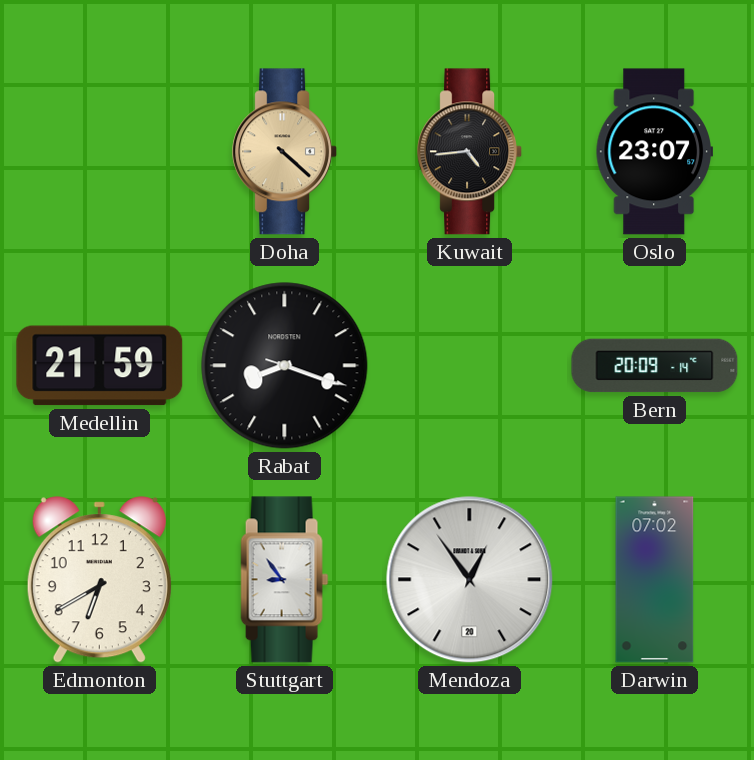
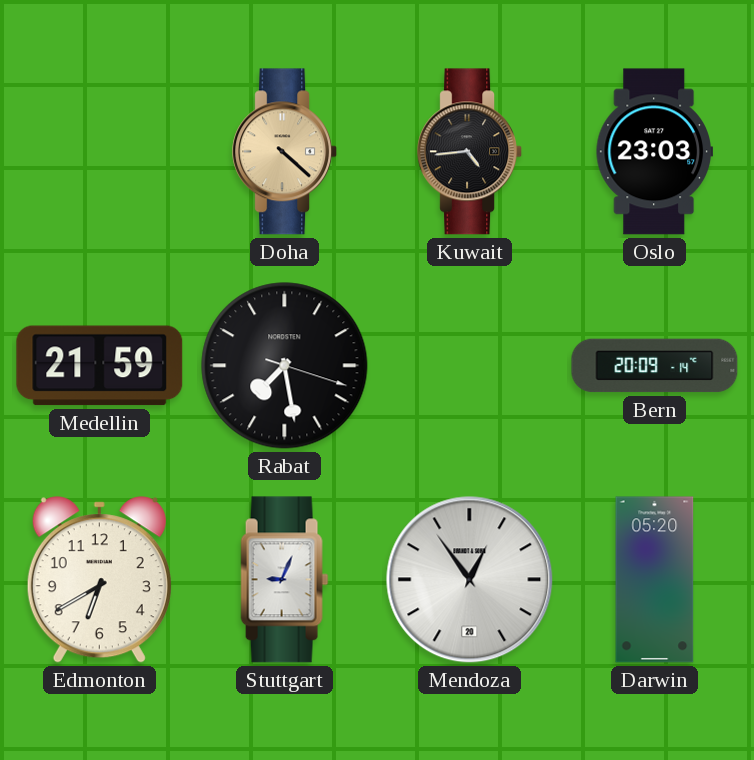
Oslo: 23:07 -> 23:03 (654, 152)
Rabat: 8:18 -> 7:28 (285, 366)
Stuttgart: 8:54 -> 9:04 (285, 580)
Darwin: 07:02 -> 05:20 (655, 580)
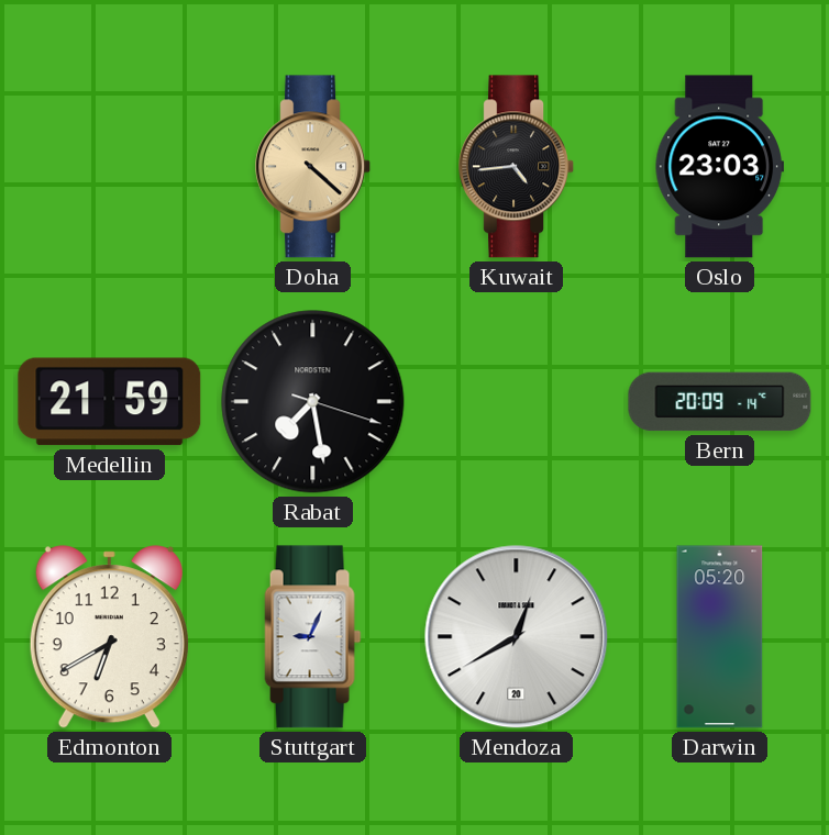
Mendoza: 12:54 -> 12:40 (517, 637)
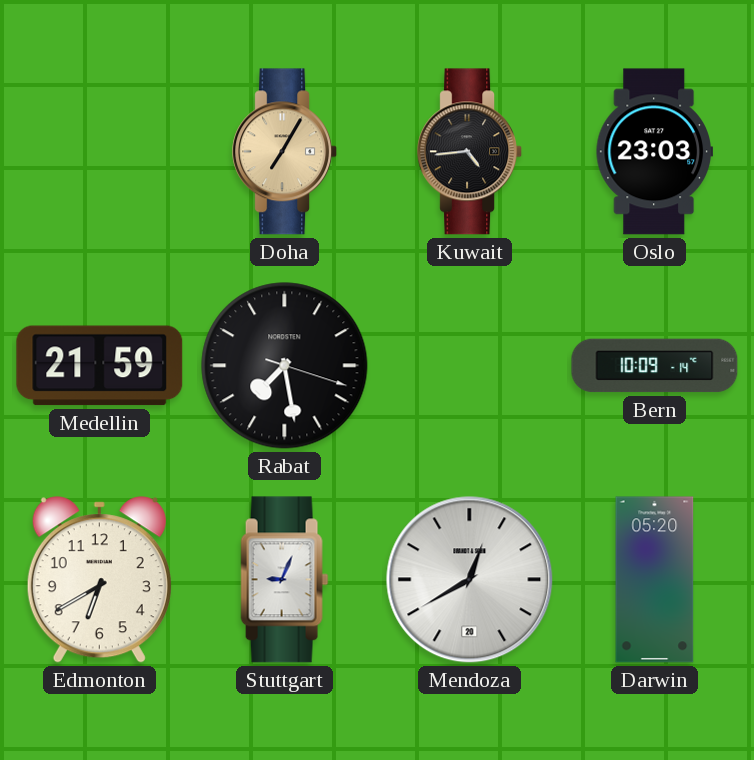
Doha: 4:22 -> 7:05 (285, 152)
Bern: 20:09 -> 10:09 (655, 366)
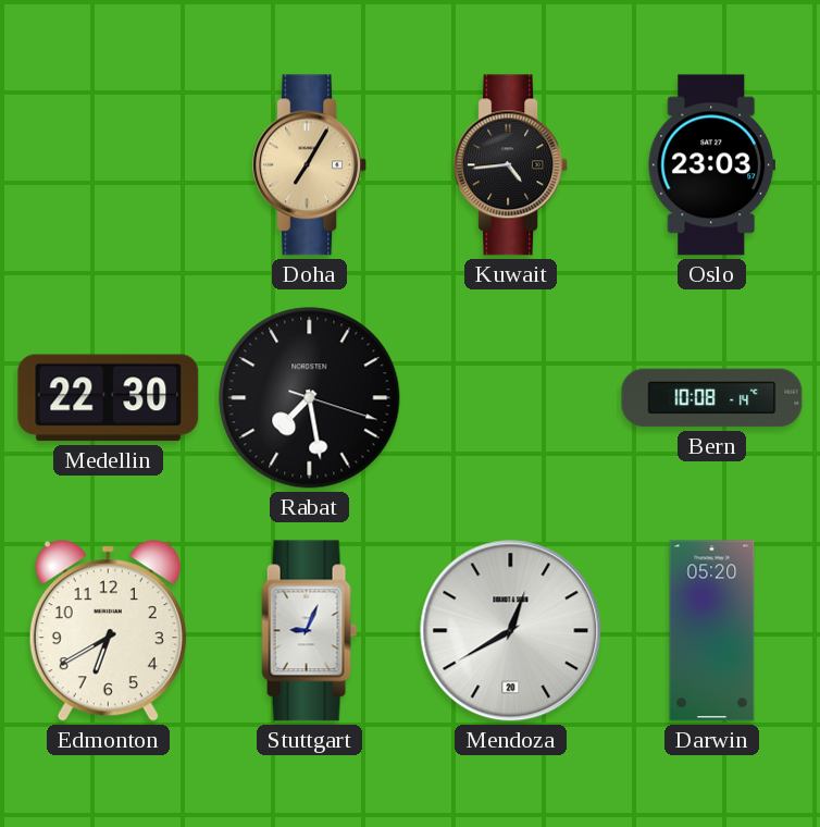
Medellin: 21:59 -> 22:30 (109, 398)
Bern: 10:09 -> 10:08 (712, 398)
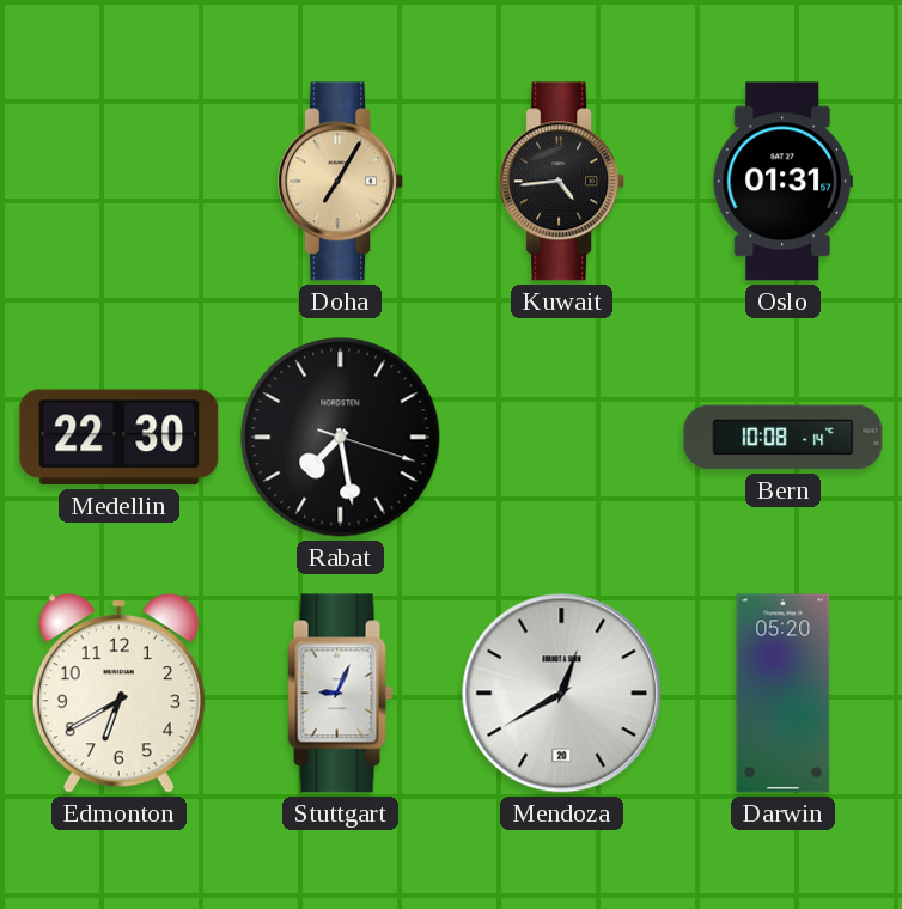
Oslo: 23:03 -> 01:31 (782, 182)
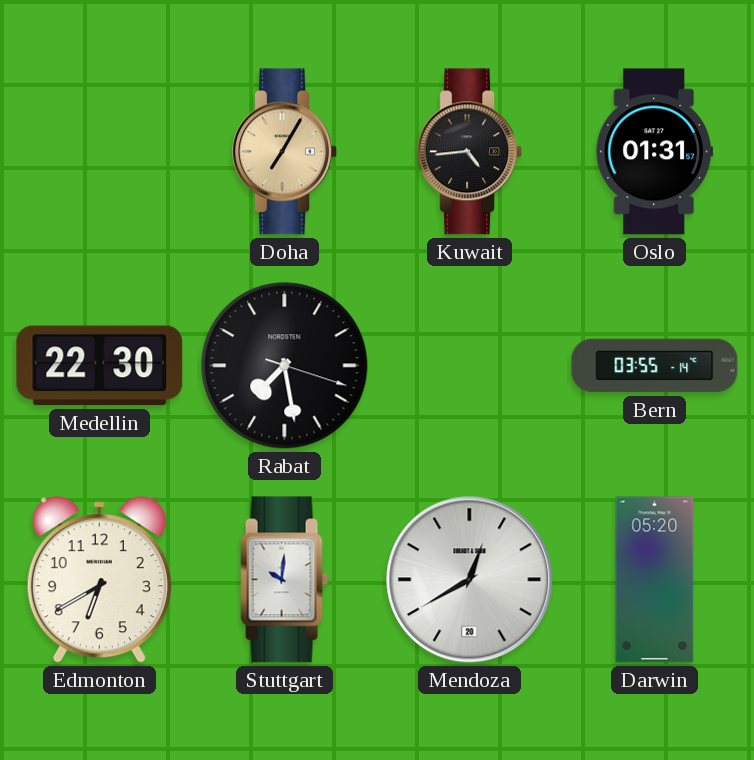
Bern: 10:08 -> 03:55 (655, 366)
Stuttgart: 9:04 -> 10:01 (285, 580)
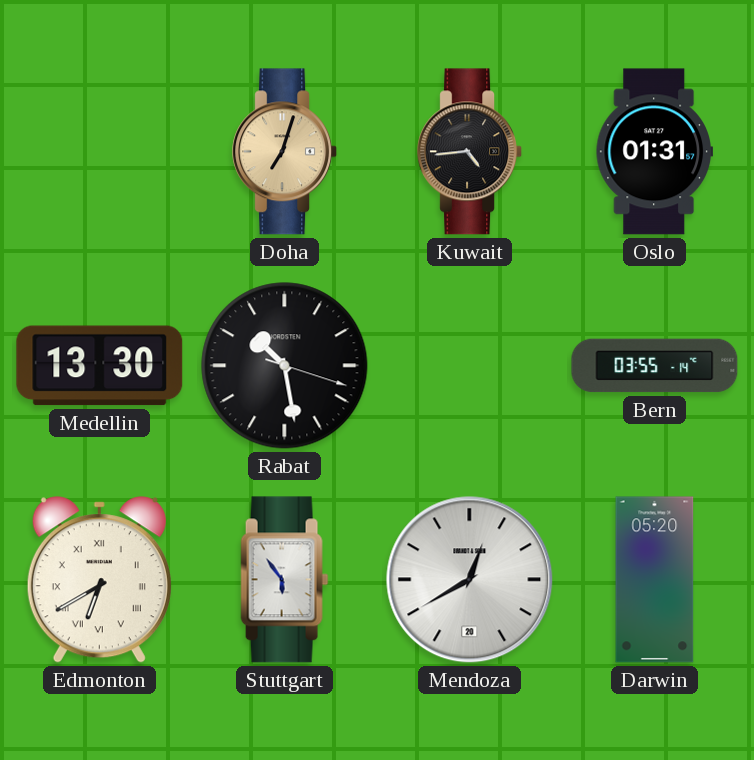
Doha: 7:05 -> 7:03 (285, 152)
Medellin: 22:30 -> 13:30 (100, 366)
Rabat: 7:28 -> 10:28 (285, 366)
Edmonton numerals: Arabic -> Roman (99, 580)
Stuttgart: 10:01 -> 5:54 (285, 580)
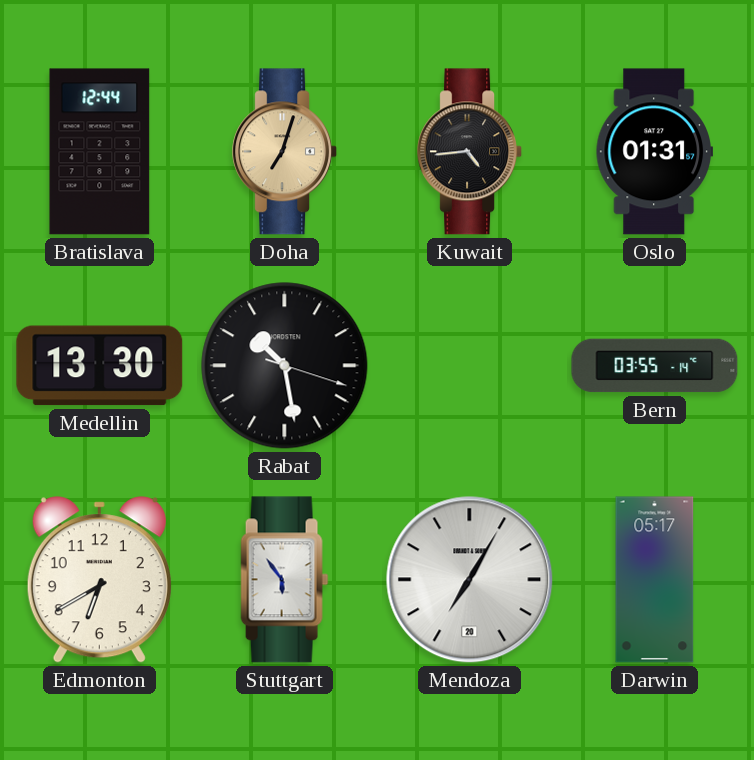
Bratislava: none -> 12:44 (100, 152)
Edmonton numerals: Roman -> Arabic (99, 580)
Mendoza: 12:40 -> 7:05 (470, 580)
Darwin: 05:20 -> 05:17 (655, 580)
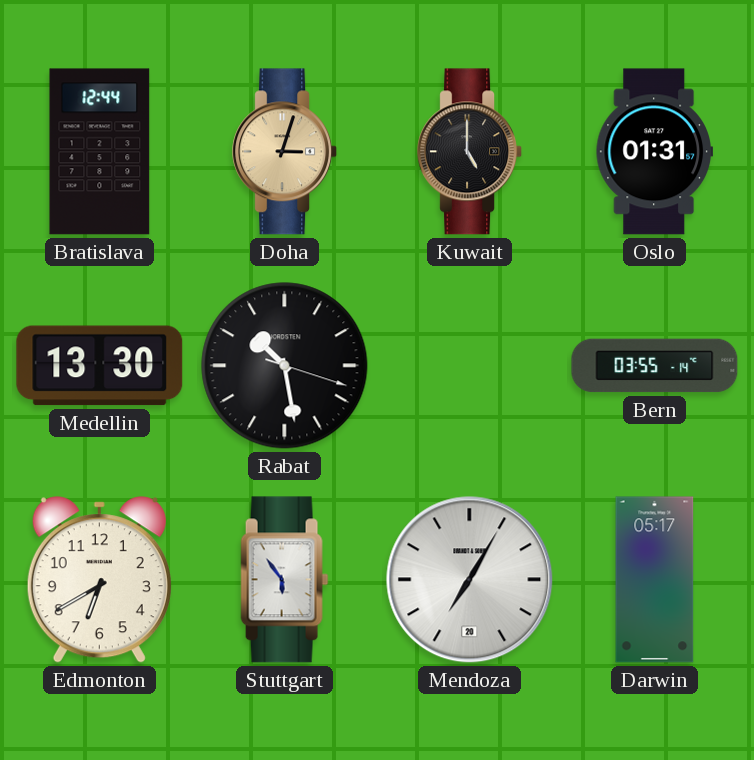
Doha: 7:03 -> 3:03 (285, 152)
Kuwait: 4:44 -> 5:00 (470, 152)
